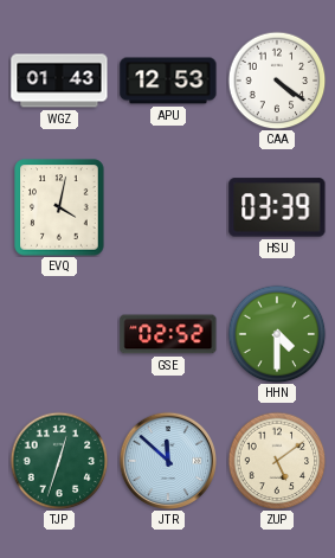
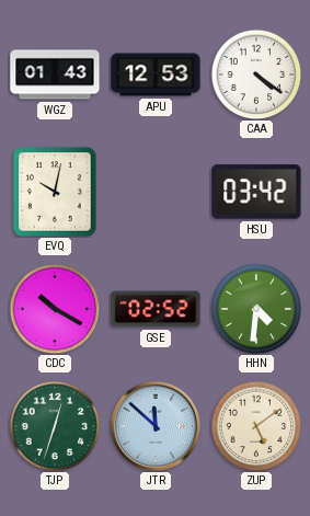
EVQ: 4:02 -> 10:02 (55, 192)
HSU: 03:39 -> 03:42 (256, 192)
CDC: none -> 10:20 (55, 309)
HHN: 4:30 -> 4:31 (256, 309)
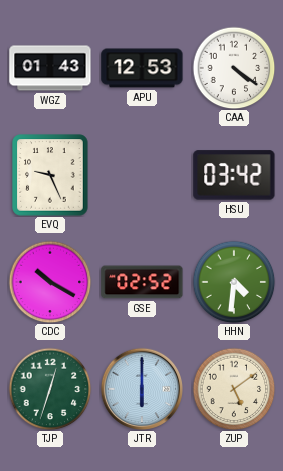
EVQ: 10:02 -> 9:26 (50, 175)
JTR: 11:52 -> 6:00 (141, 388)
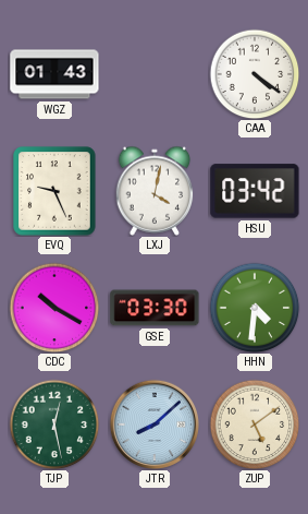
APU: 12:53 -> none (142, 68)
LXJ: none -> 4:02 (155, 191)
GSE: 02:52 -> 03:30 (155, 308)
TJP: 12:33 -> 12:28 (54, 425)
JTR: 6:00 -> 8:08 (153, 423)
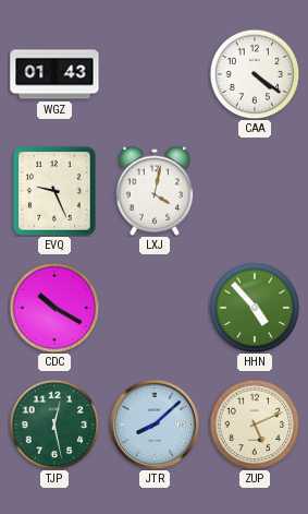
HSU: 03:42 -> none (255, 191)
GSE: 03:30 -> none (155, 308)
HHN: 4:31 -> 4:53 (255, 308)
ZUP: 5:09 -> 5:11 (255, 425)
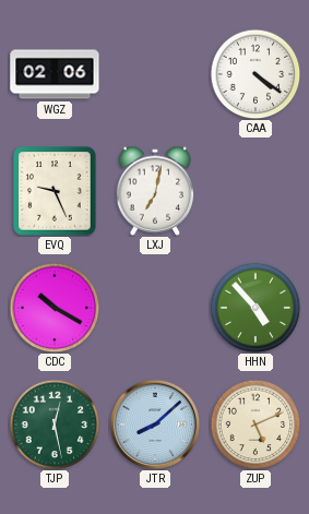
WGZ: 01:43 -> 02:06 (55, 74)
LXJ: 4:02 -> 7:02 (155, 191)
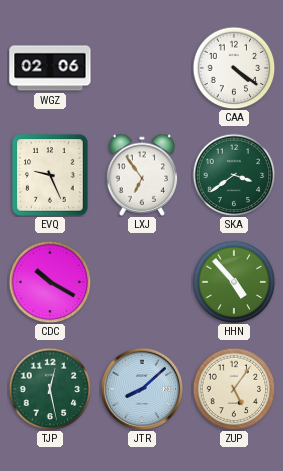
LXJ: 7:02 -> 6:54 (142, 175)
SKA: none -> 3:39 (234, 175)
ZUP: 5:11 -> 5:06 (234, 389)
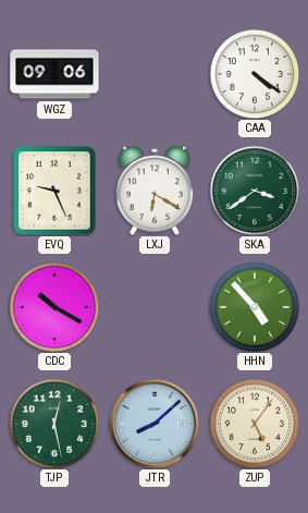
WGZ: 02:06 -> 09:06 (54, 74)
LXJ: 6:54 -> 6:20 (155, 191)
